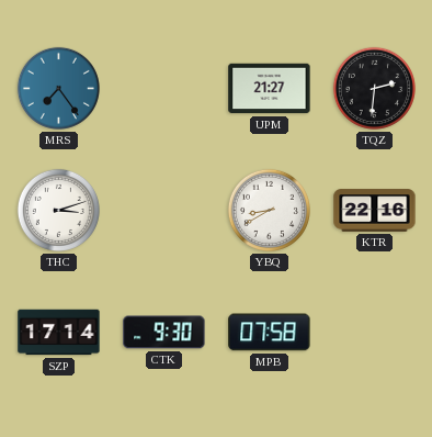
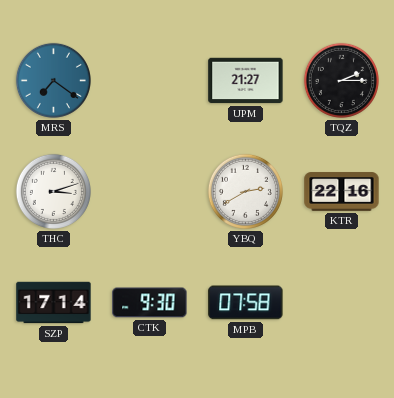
MRS: 7:24 -> 7:21 (53, 80)
TQZ: 2:31 -> 2:15 (341, 80)
YBQ: 8:40 -> 2:40 (245, 191)
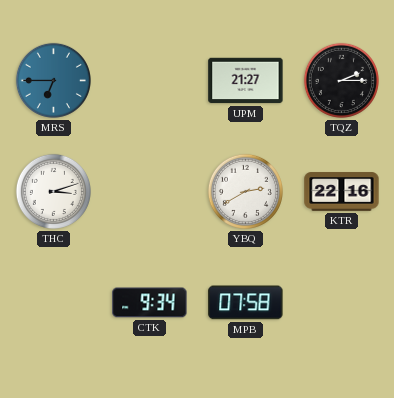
MRS: 7:21 -> 6:45 (53, 80)
SZP: 17:14 -> none (54, 303)
CTK: 9:30 -> 9:34 (150, 303)
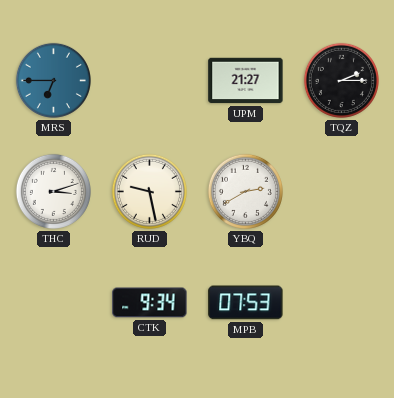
RUD: none -> 9:28 (149, 191)
KTR: 22:16 -> none (342, 192)
MPB: 07:58 -> 07:53 (246, 303)
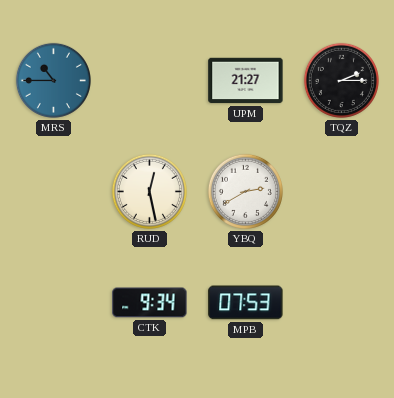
MRS: 6:45 -> 10:45 (53, 80)
THC: 3:12 -> none (53, 191)
RUD: 9:28 -> 12:28 (149, 191)
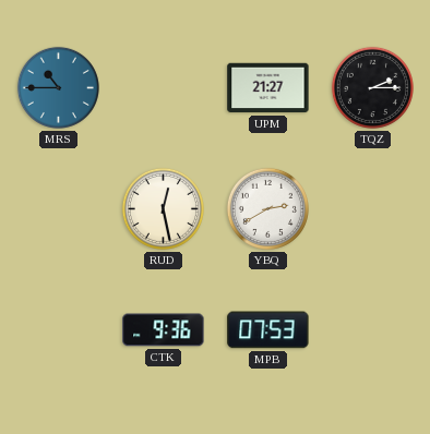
CTK: 9:34 -> 9:36 (164, 330)
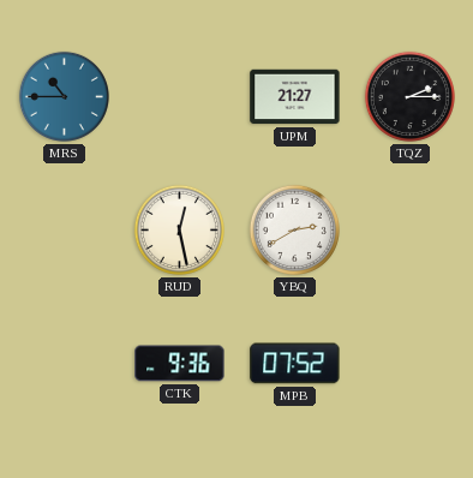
MPB: 07:53 -> 07:52 (295, 364)
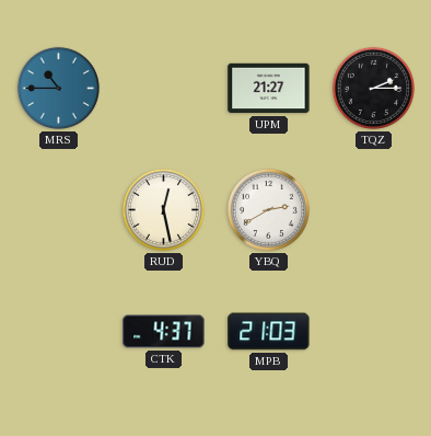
CTK: 9:36 -> 4:37 (164, 332)
MPB: 07:52 -> 21:03 (269, 332)
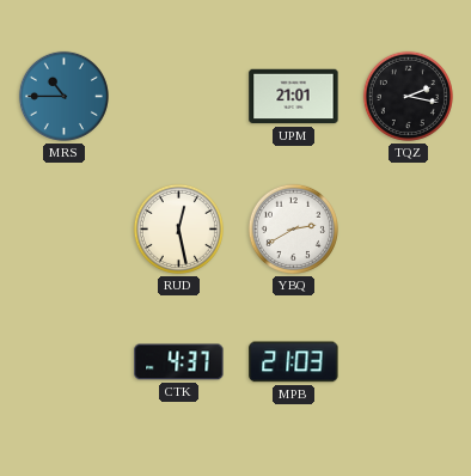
UPM: 21:27 -> 21:01 (294, 97)
TQZ: 2:15 -> 2:17 (408, 96)
